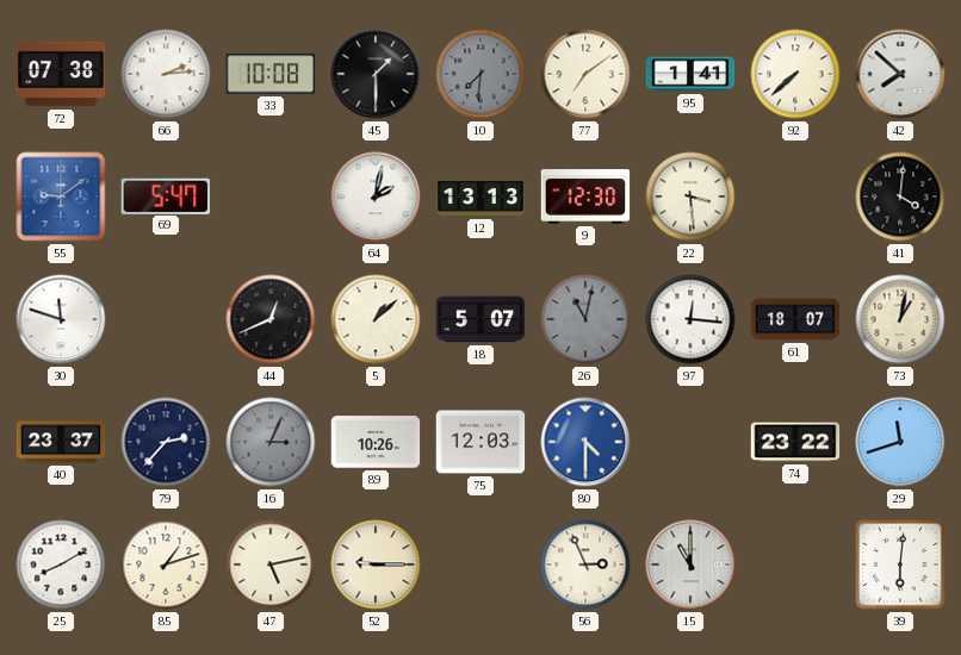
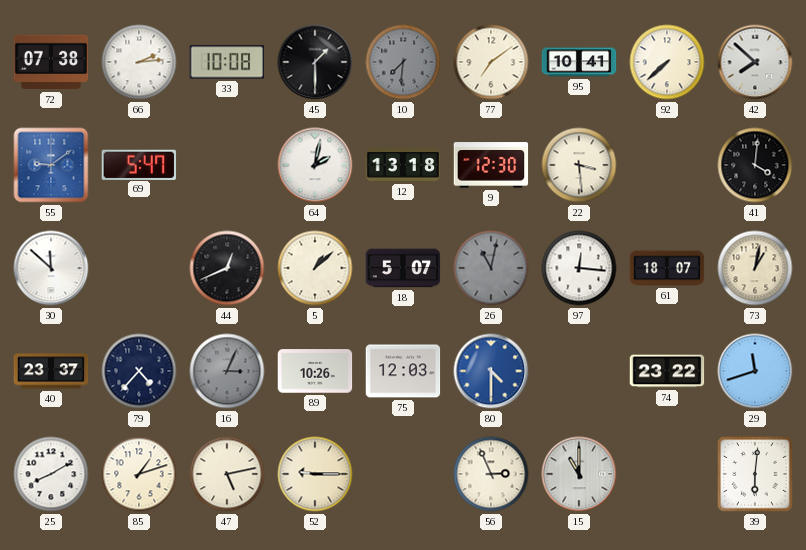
95: 1:41 -> 10:41 (579, 62)
12: 13:13 -> 13:18 (403, 166)
30: 11:48 -> 11:52 (51, 268)
79: 2:37 -> 4:37 (139, 371)
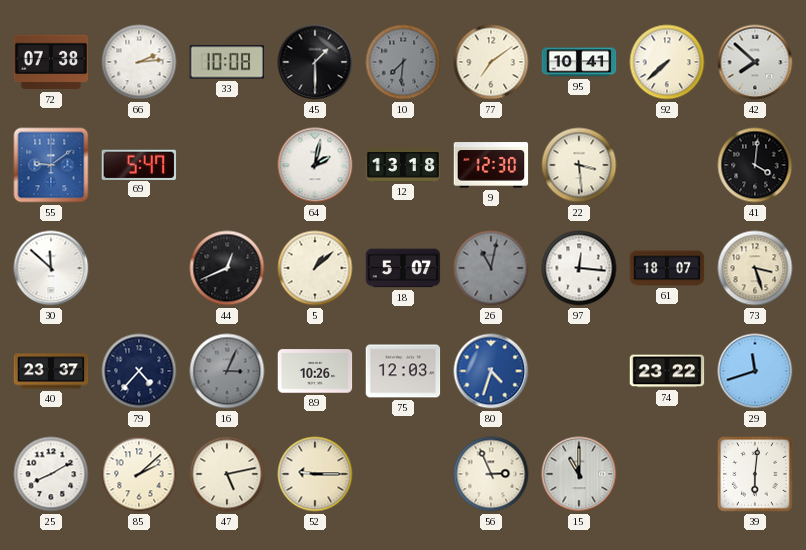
73: 1:02 -> 3:27 (755, 268)
80: 4:30 -> 4:33 (491, 371)
85: 1:12 -> 2:08 (139, 474)
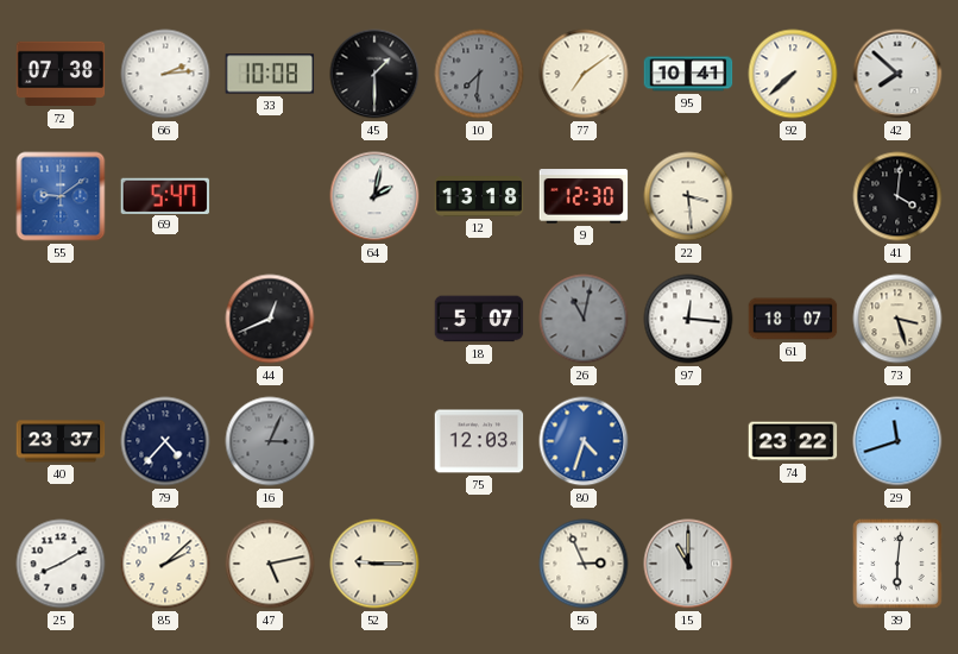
30: 11:52 -> none (51, 268)
5: 1:08 -> none (315, 268)
89: 10:26 -> none (315, 371)
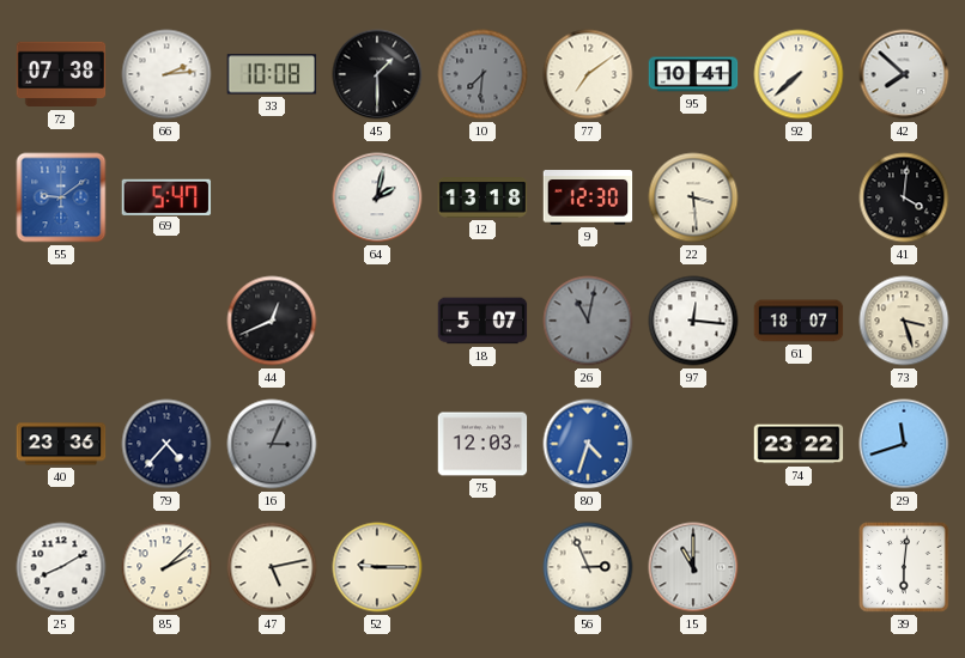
40: 23:37 -> 23:36 (61, 444)
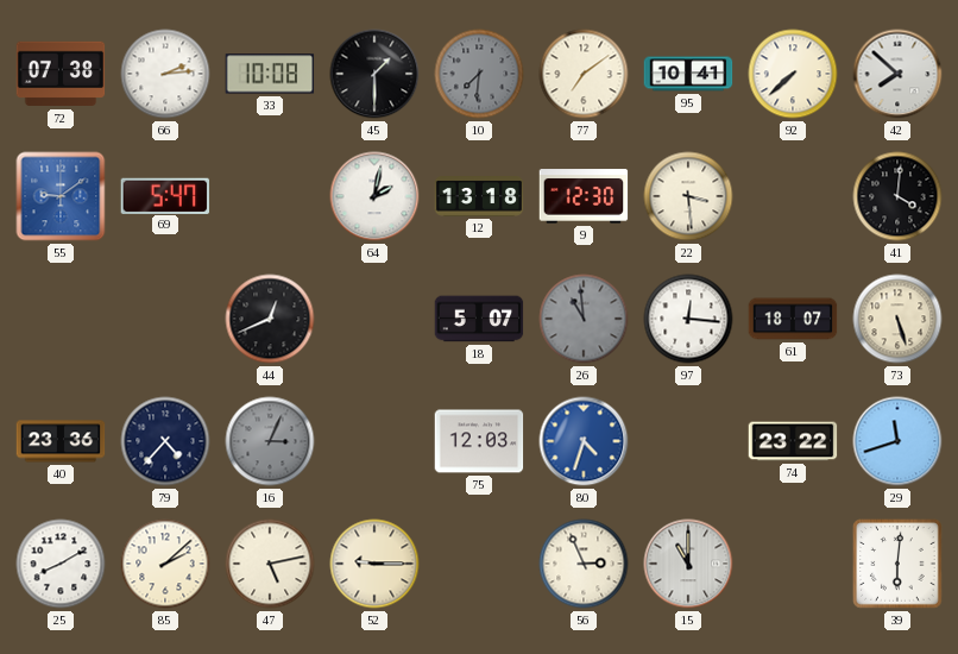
26: 11:02 -> 10:59 (584, 319)
73: 3:27 -> 5:27 (897, 319)
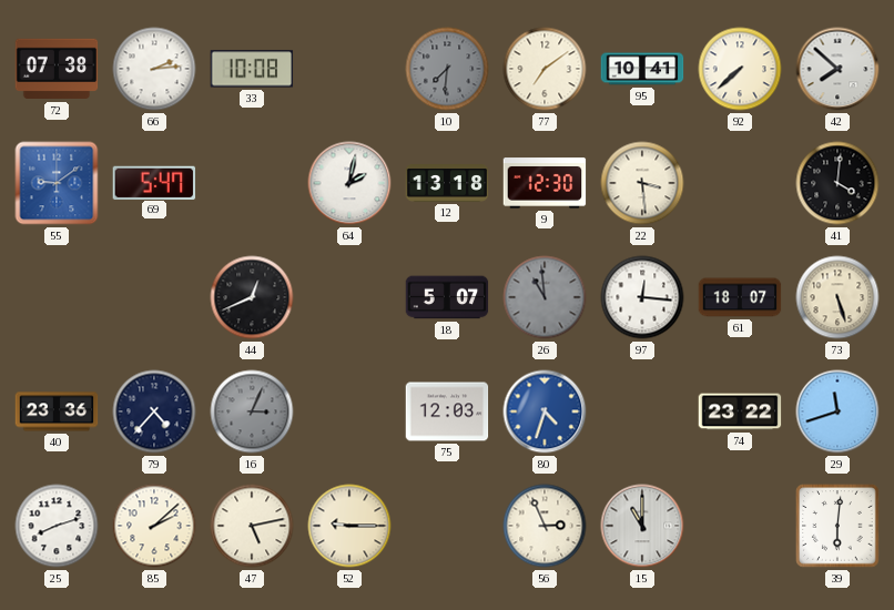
45: 1:30 -> none (374, 74)
25: 8:10 -> 8:12 (57, 526)
